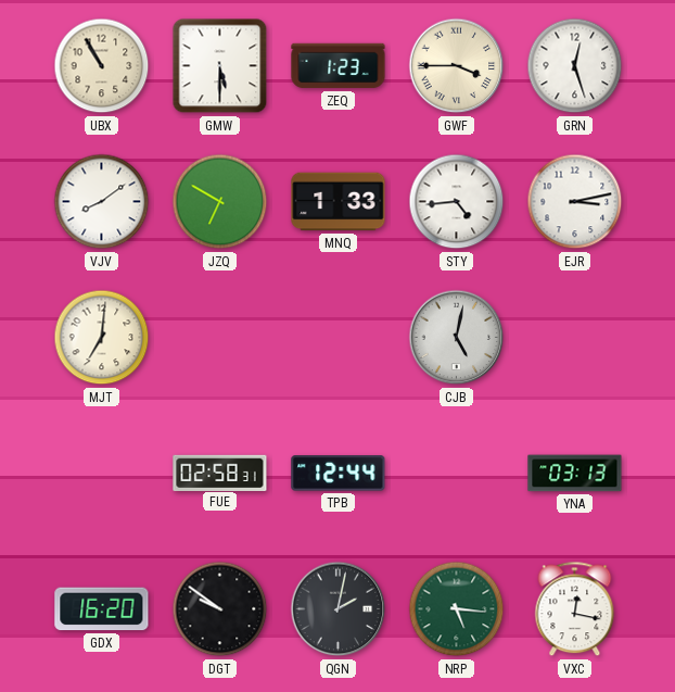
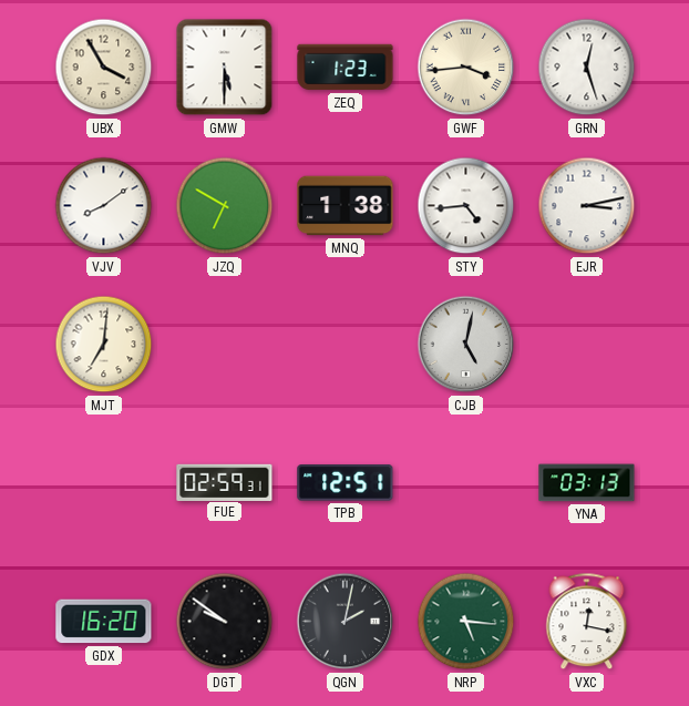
UBX: 10:55 -> 3:55 (104, 68)
GWF: 3:45 -> 3:44 (466, 68)
MNQ: 1:33 -> 1:38 (346, 206)
FUE: 02:58 -> 02:59 (225, 482)
TPB: 12:44 -> 12:51 (346, 483)
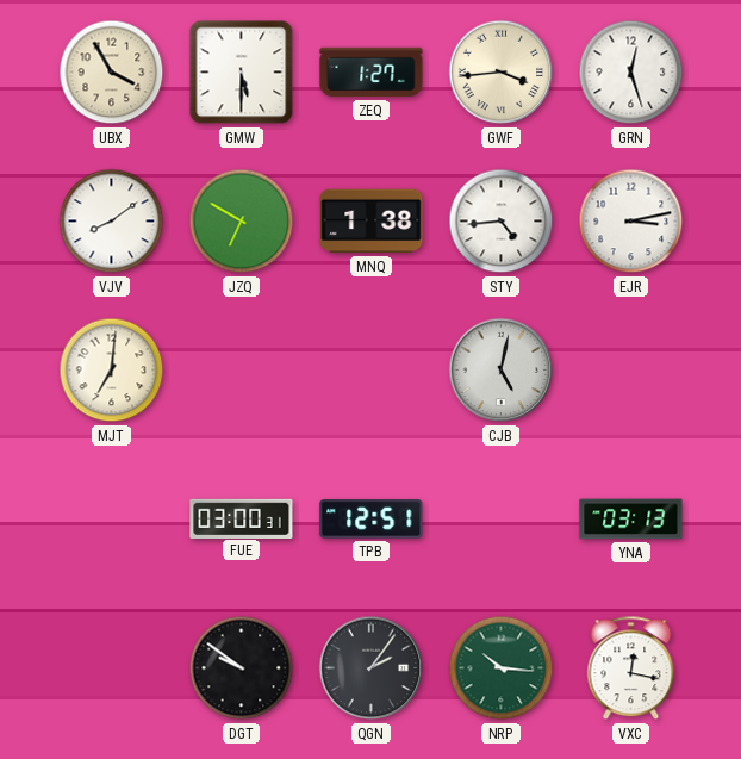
ZEQ: 1:23 -> 1:27 (372, 73)
FUE: 02:59 -> 03:00 (242, 518)
GDX: 16:20 -> none (104, 622)
QGN: 2:02 -> 2:06 (372, 668)
NRP: 5:16 -> 10:16 (502, 668)
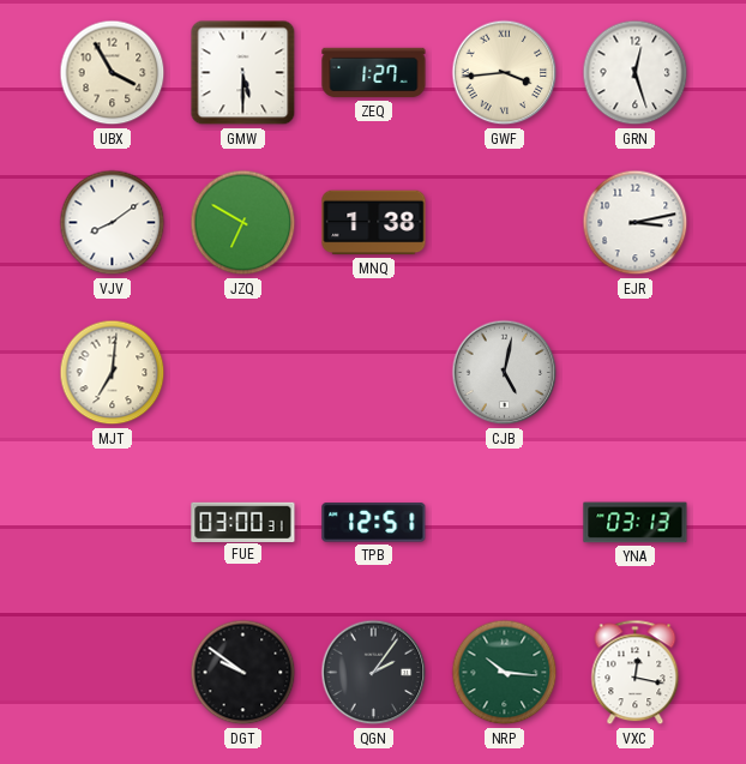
STY: 4:44 -> none (502, 222)
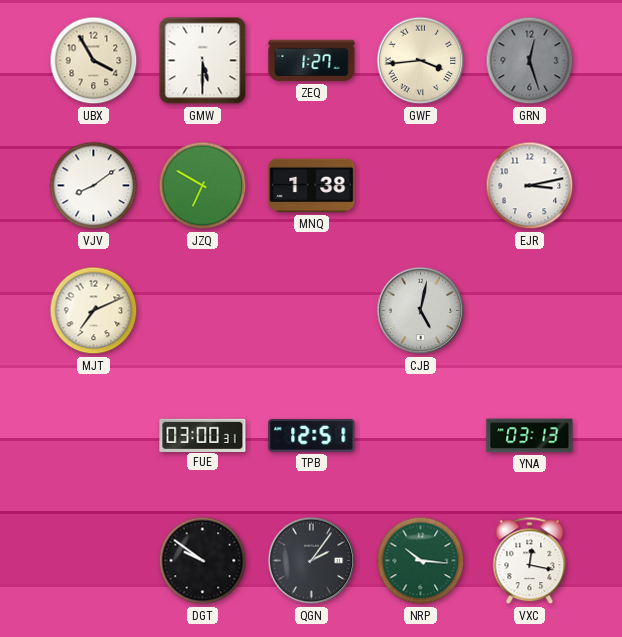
GRN dial: white -> grey (530, 61)
MJT: 7:01 -> 7:11 (94, 311)
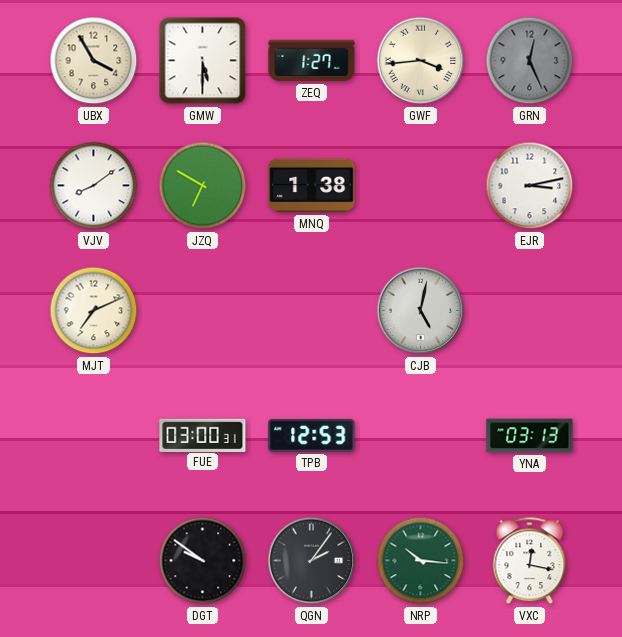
GRN: 12:27 -> 12:26 (530, 61)
TPB: 12:51 -> 12:53 (312, 436)
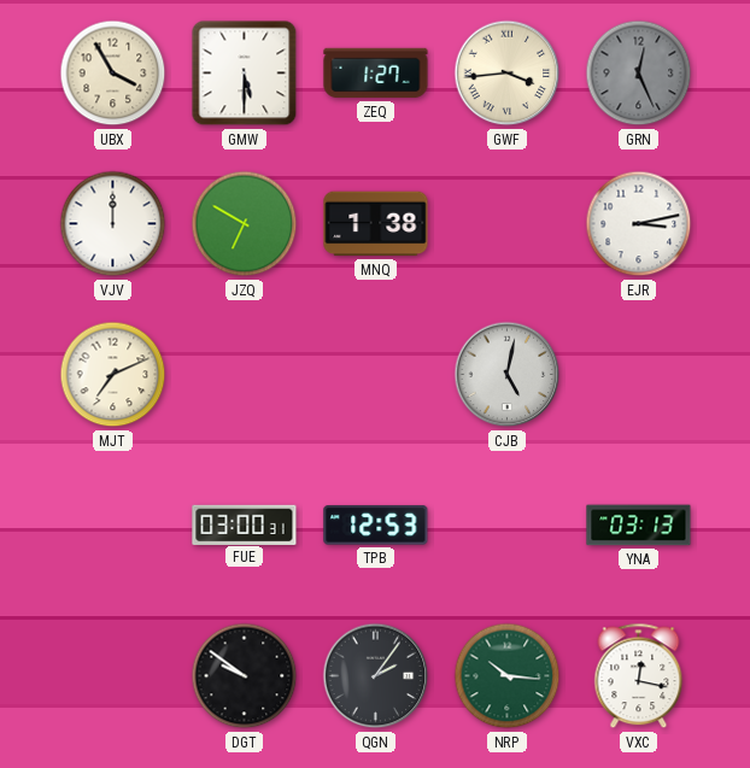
VJV: 8:09 -> 12:00 (113, 224)
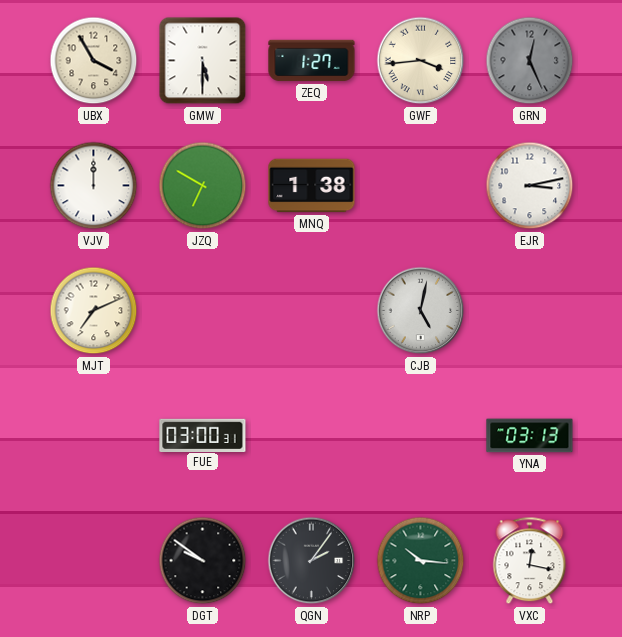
TPB: 12:53 -> none (376, 526)
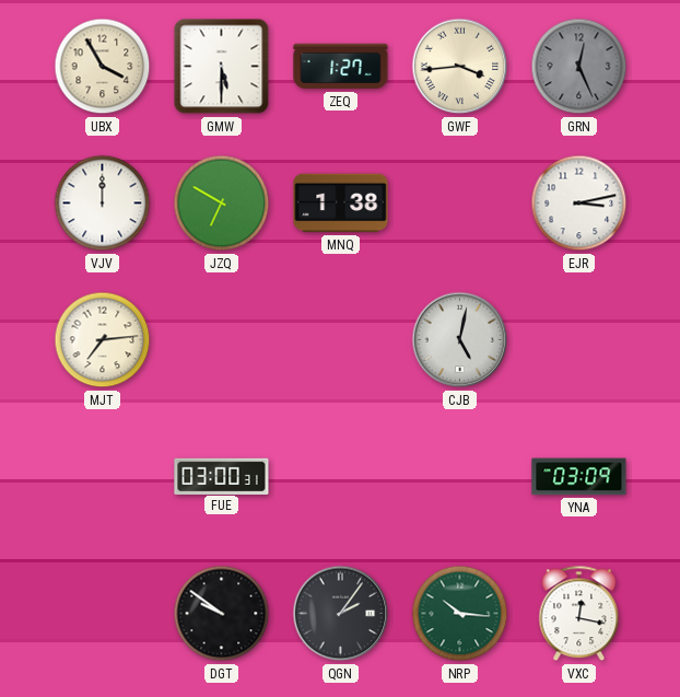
MJT: 7:11 -> 7:14 (103, 340)
YNA: 03:13 -> 03:09 (579, 477)
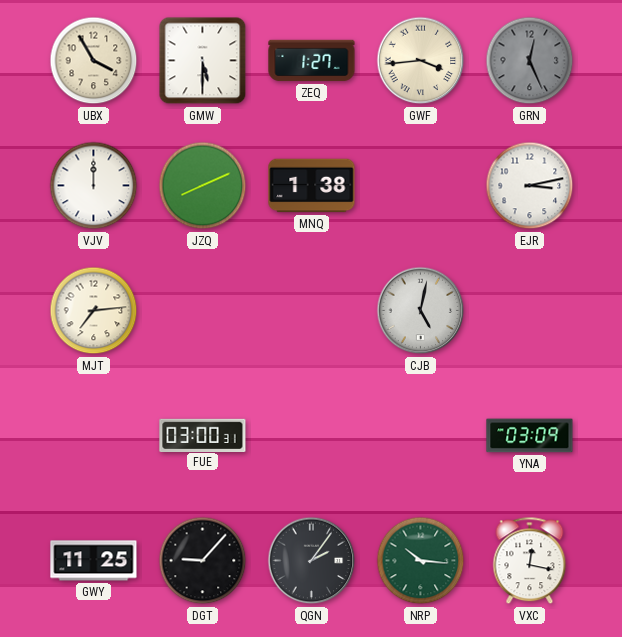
JZQ: 6:50 -> 8:11 (203, 186)
GWY: none -> 11:25 (94, 561)
DGT: 9:51 -> 9:07 (203, 561)
